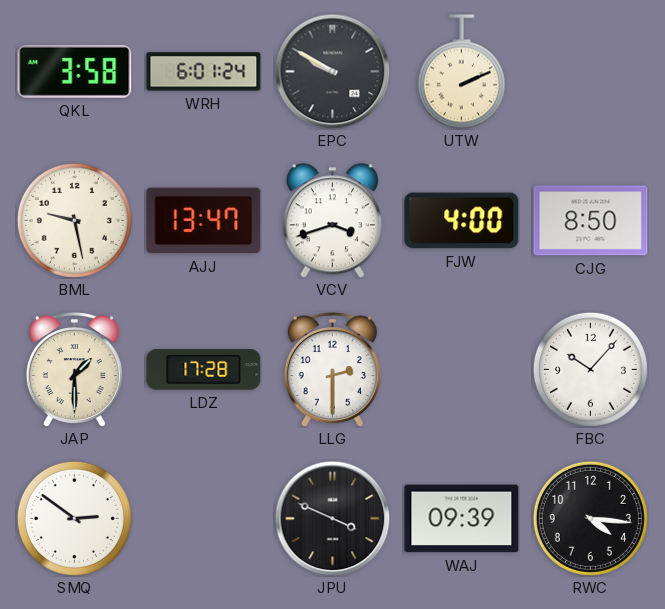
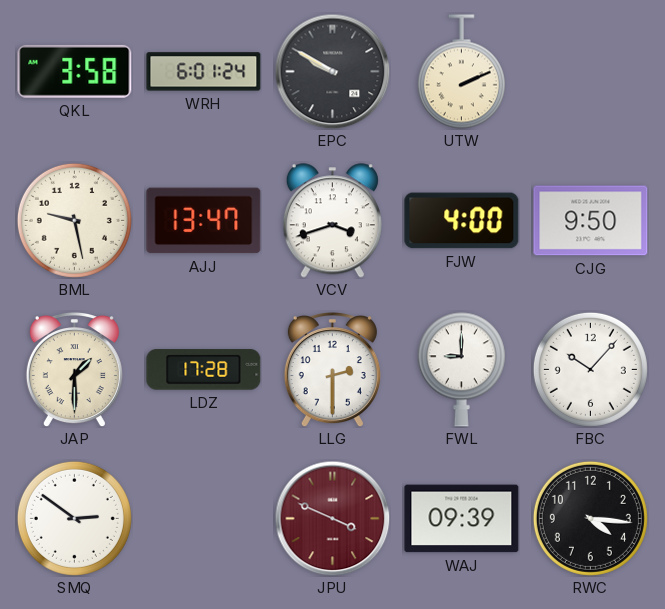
CJG: 8:50 -> 9:50 (591, 221)
FWL: none -> 9:00 (461, 370)
JPU dial: black -> burgundy (332, 518)
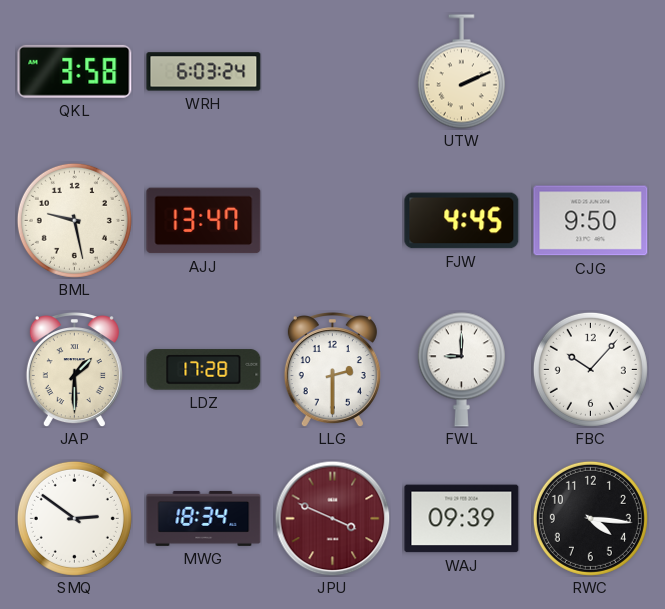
WRH: 6:01 -> 6:03 (204, 72)
EPC: 9:50 -> none (332, 71)
VCV: 3:42 -> none (332, 221)
FJW: 4:00 -> 4:45 (462, 221)
MWG: none -> 18:34 (204, 518)
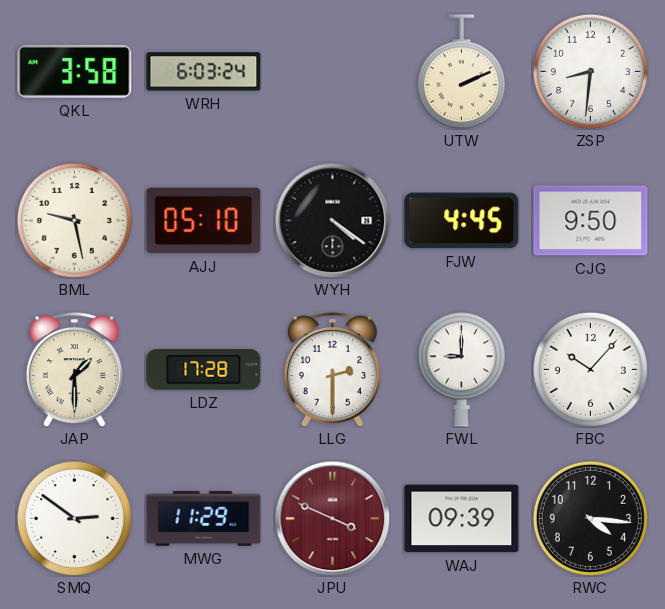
ZSP: none -> 8:31 (590, 71)
AJJ: 13:47 -> 05:10 (204, 221)
WYH: none -> 4:21 (332, 220)
MWG: 18:34 -> 11:29 (204, 518)
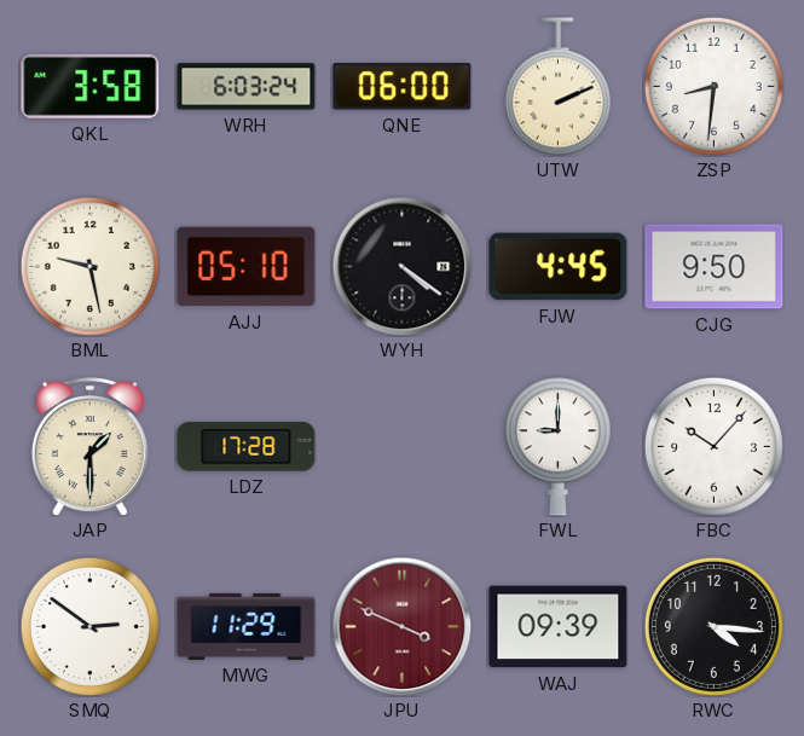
QNE: none -> 06:00 (403, 87)
LLG: 2:30 -> none (332, 370)
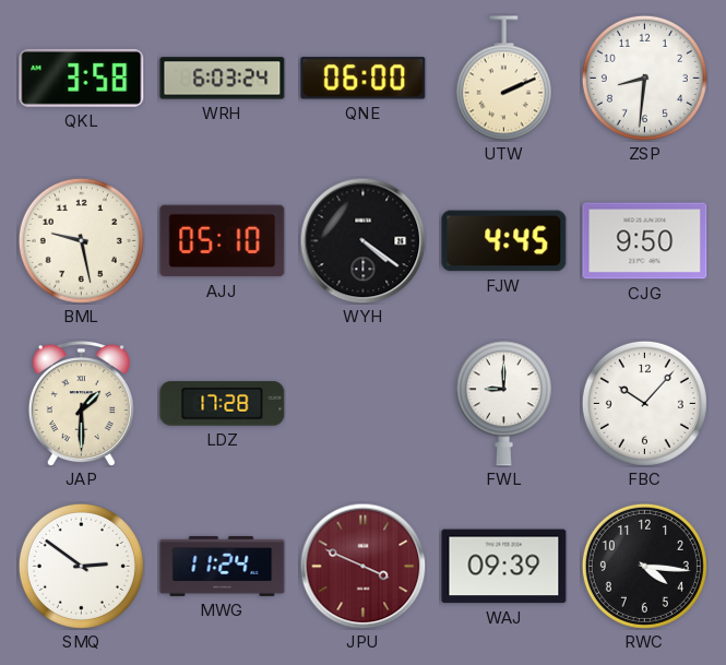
MWG: 11:29 -> 11:24 (223, 566)
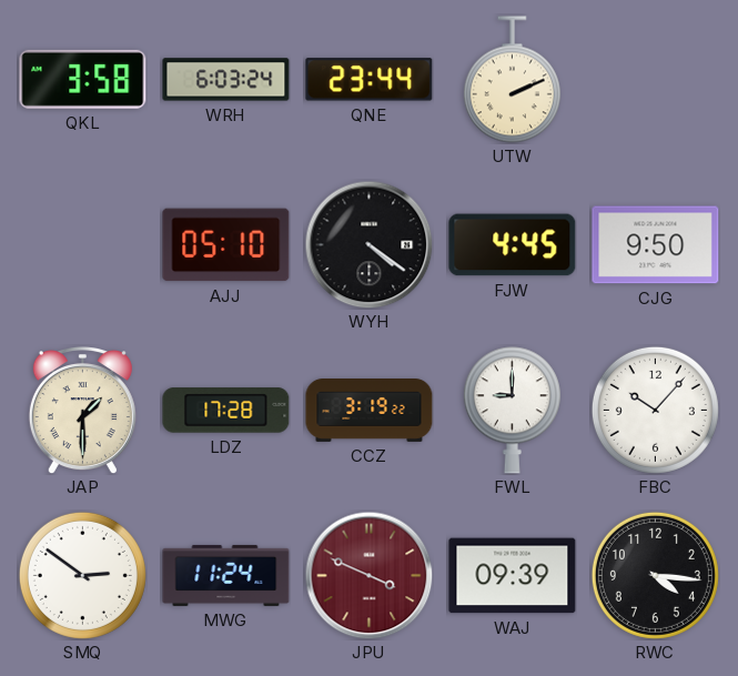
QNE: 06:00 -> 23:44 (370, 80)
ZSP: 8:31 -> none (644, 78)
BML: 9:28 -> none (81, 240)
CCZ: none -> 3:19 (370, 411)
